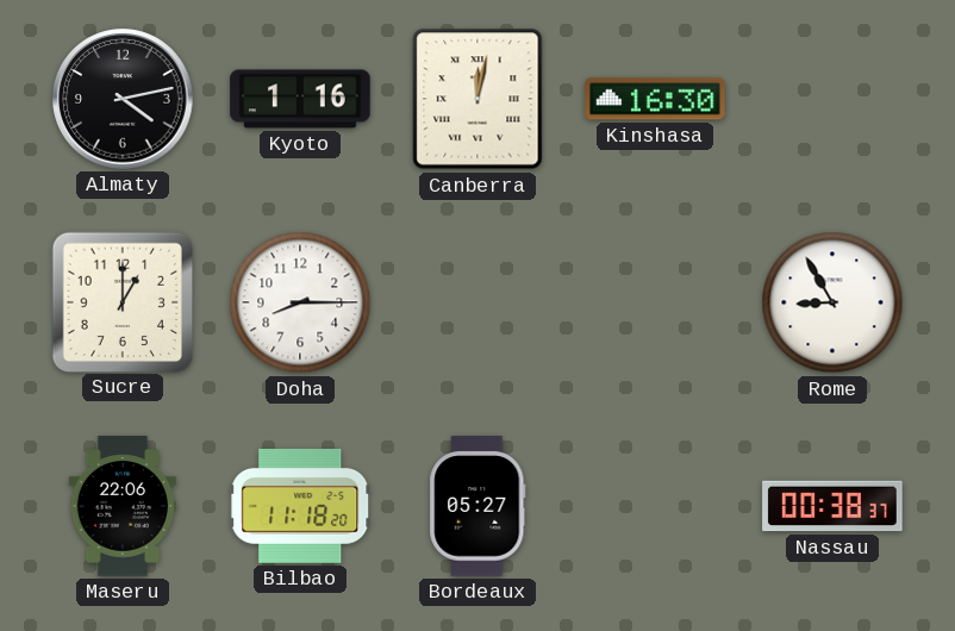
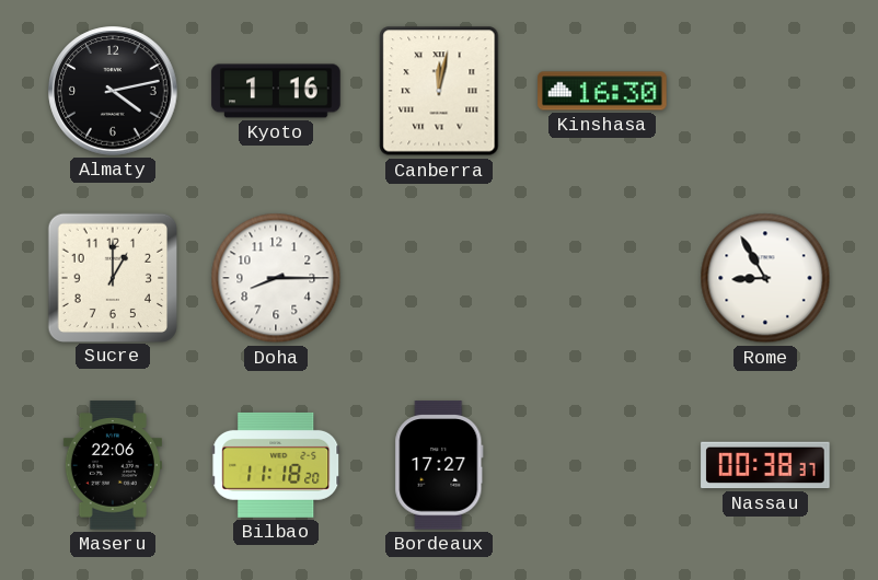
Bordeaux: 05:27 -> 17:27 (439, 465)
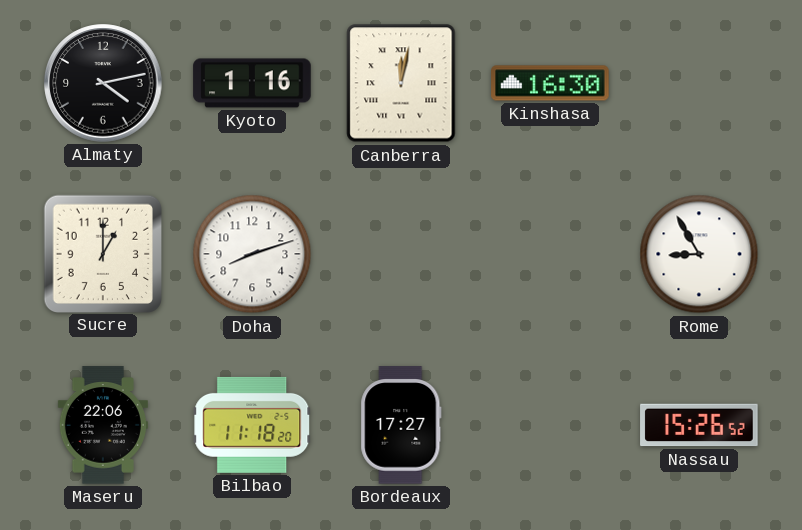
Doha: 8:15 -> 8:12 (252, 254)
Nassau: 00:38 -> 15:26 (699, 425)
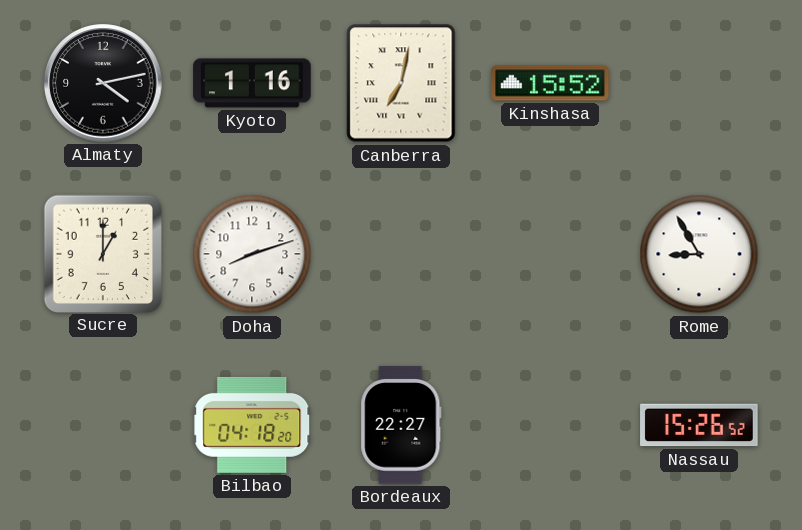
Canberra: 12:02 -> 7:02 (401, 83)
Kinshasa: 16:30 -> 15:52 (550, 83)
Maseru: 22:06 -> none (103, 425)
Bilbao: 11:18 -> 04:18 (252, 425)
Bordeaux: 17:27 -> 22:27 (401, 425)
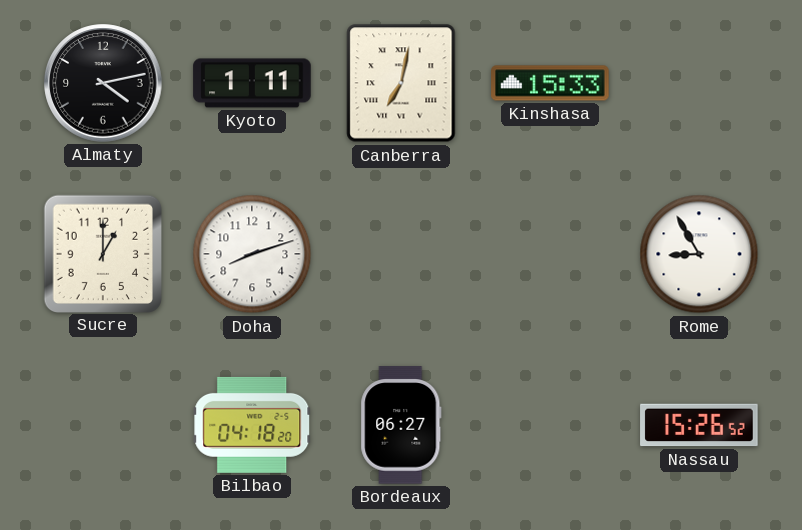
Kyoto: 1:16 -> 1:11 (252, 83)
Kinshasa: 15:52 -> 15:33 (550, 83)
Bordeaux: 22:27 -> 06:27 (401, 425)
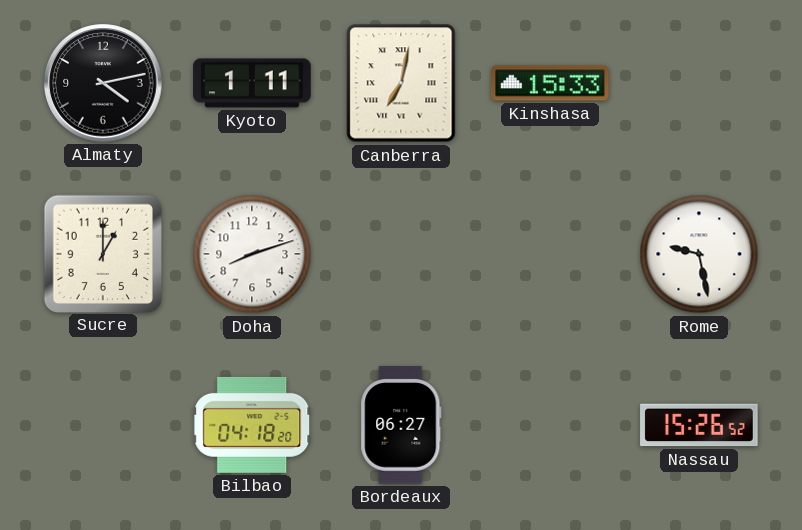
Rome: 8:55 -> 9:28 (699, 254)
